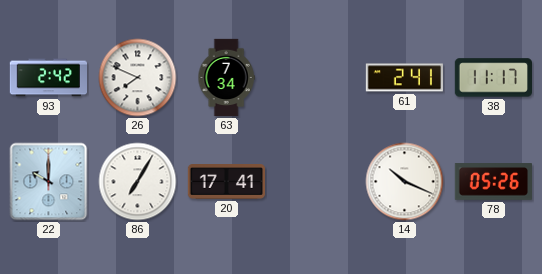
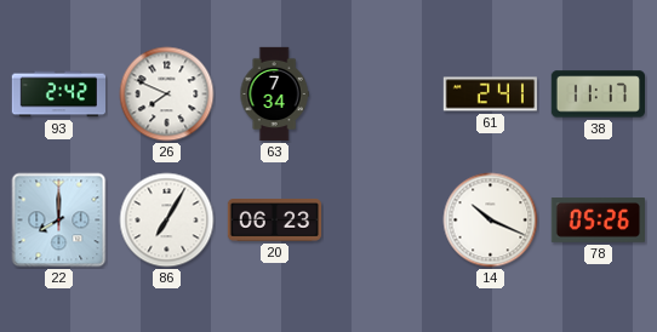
22: 10:00 -> 8:00 (59, 221)
20: 17:41 -> 06:23 (274, 221)
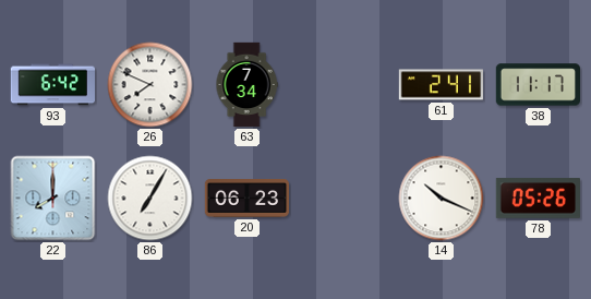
93: 2:42 -> 6:42 (52, 85)
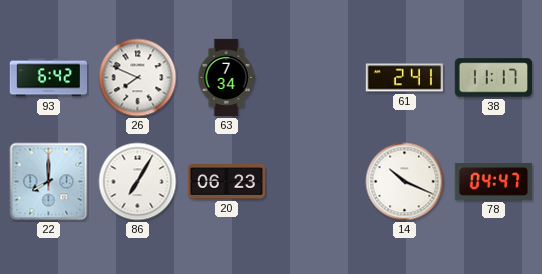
78: 05:26 -> 04:47 (493, 182)
